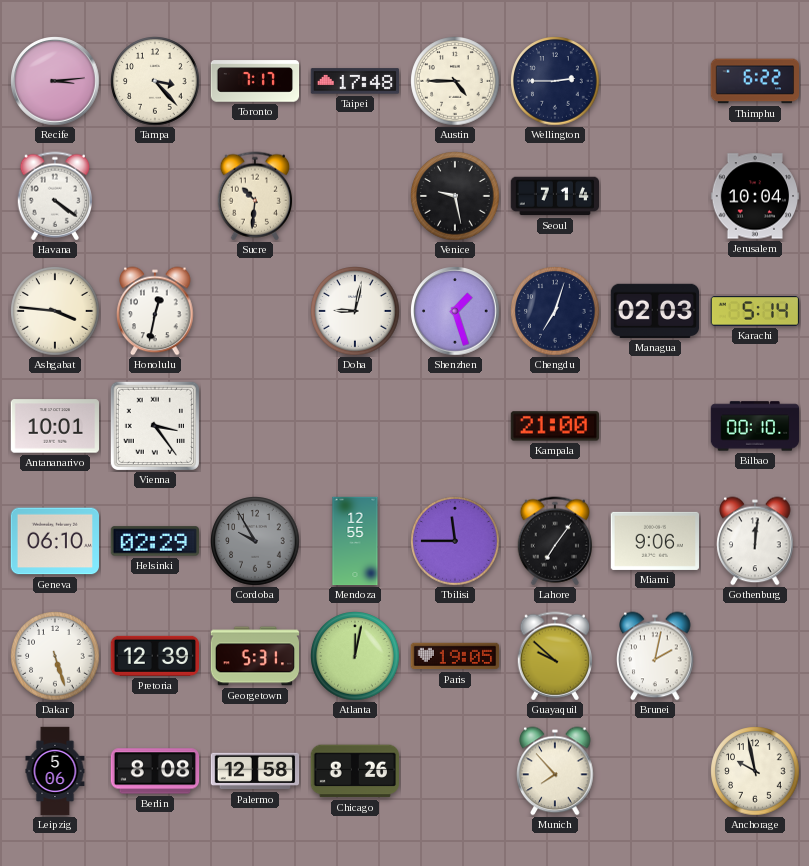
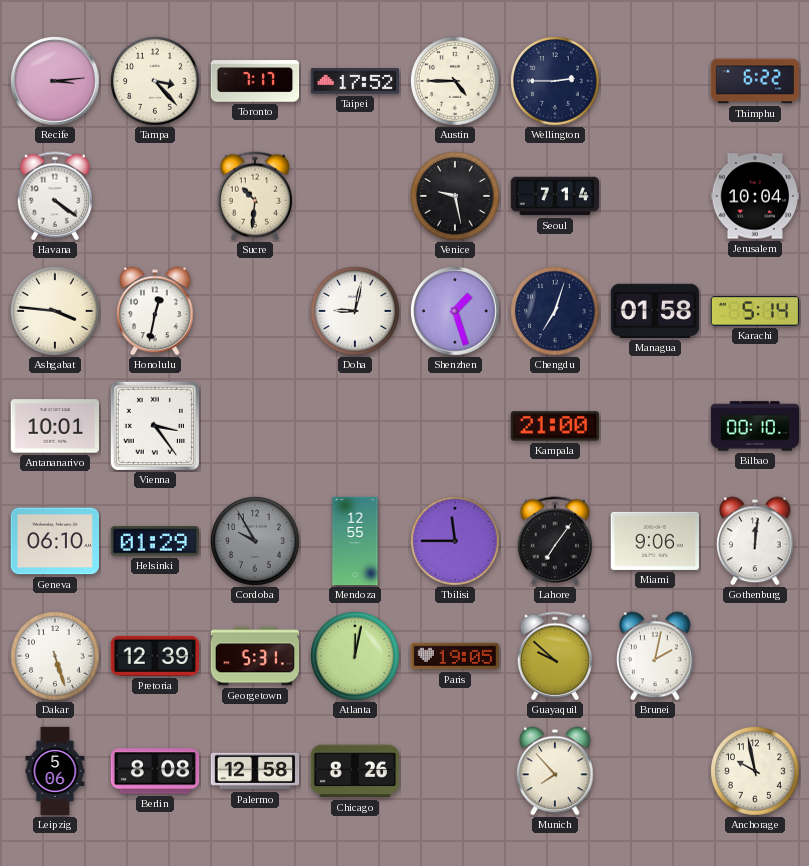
Taipei: 17:48 -> 17:52 (354, 81)
Managua: 02:03 -> 01:58 (654, 311)
Helsinki: 02:29 -> 01:29 (154, 541)
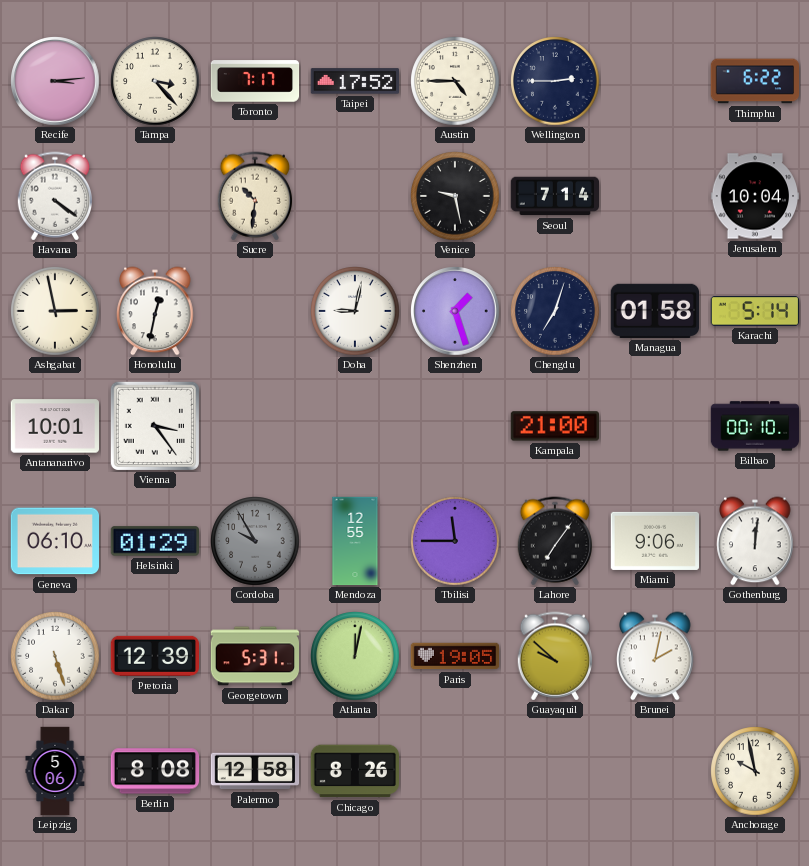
Ashgabat: 3:46 -> 2:58 (55, 311)
Munich: 7:53 -> none (555, 771)
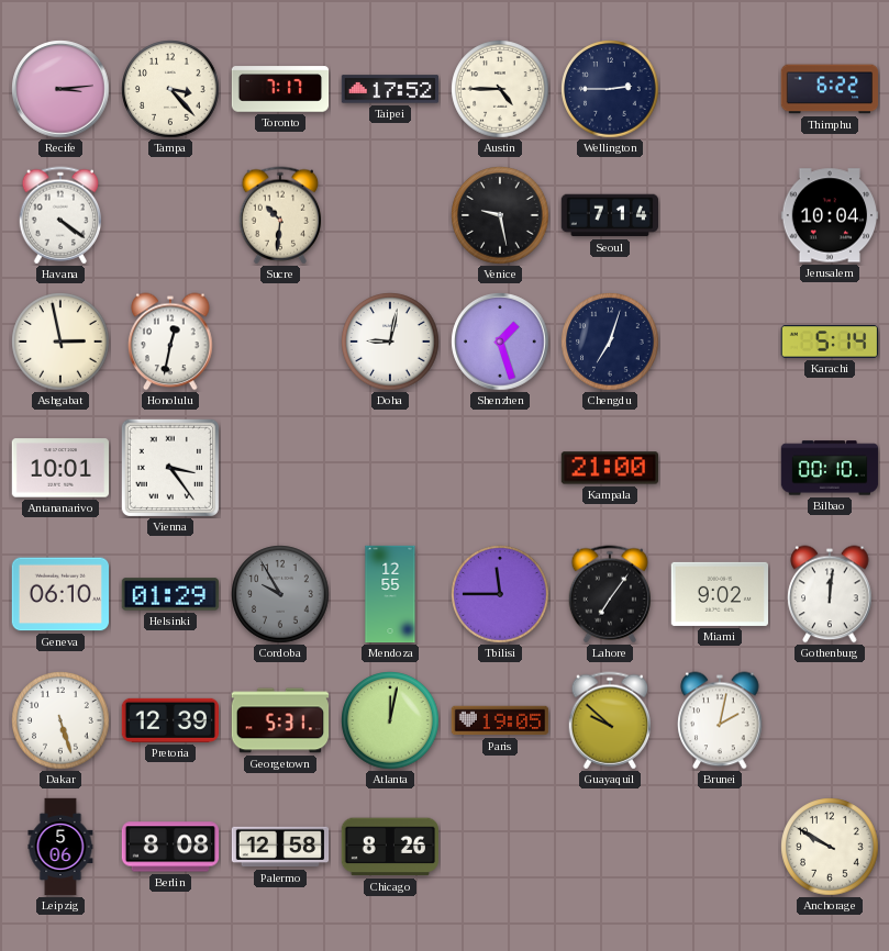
Managua: 01:58 -> none (654, 311)
Miami: 9:06 -> 9:02 (719, 594)
Anchorage: 9:58 -> 9:50 (830, 847)
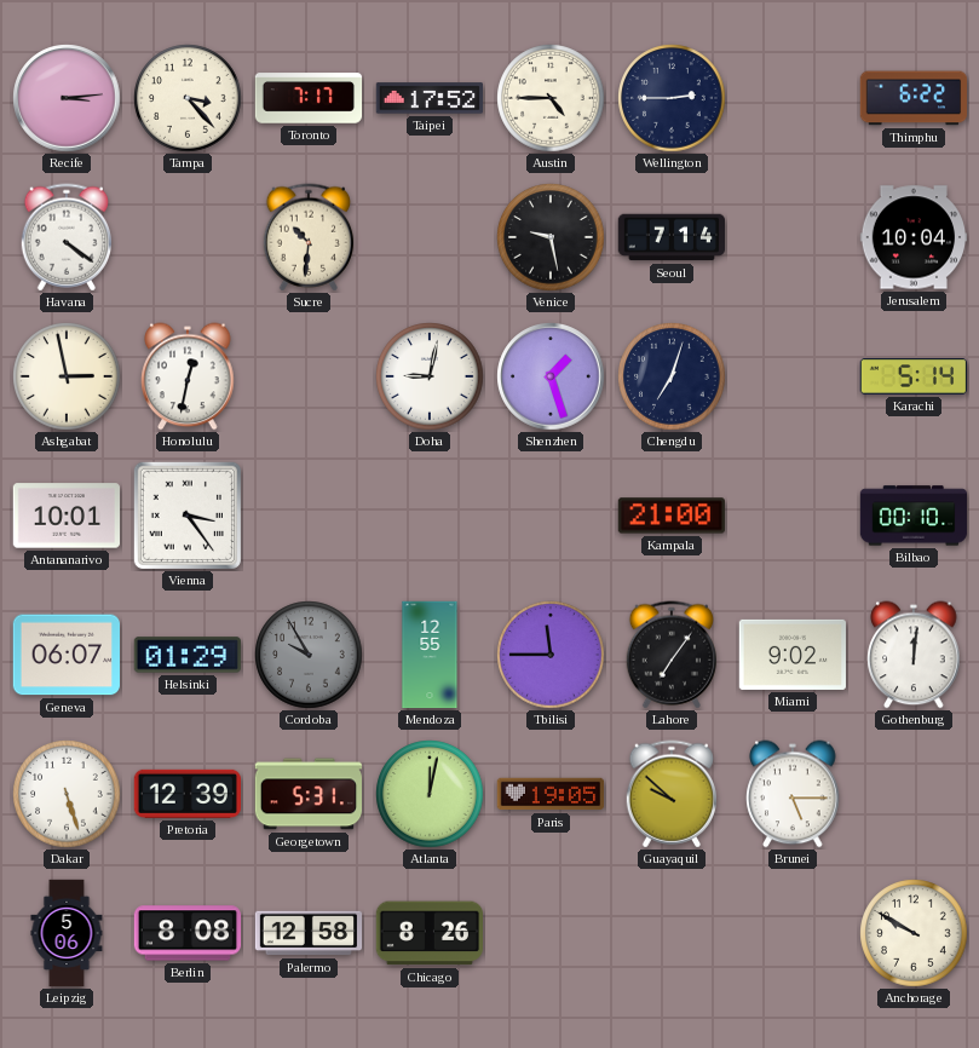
Geneva: 06:10 -> 06:07 (65, 655)
Brunei: 2:02 -> 5:15 (793, 794)
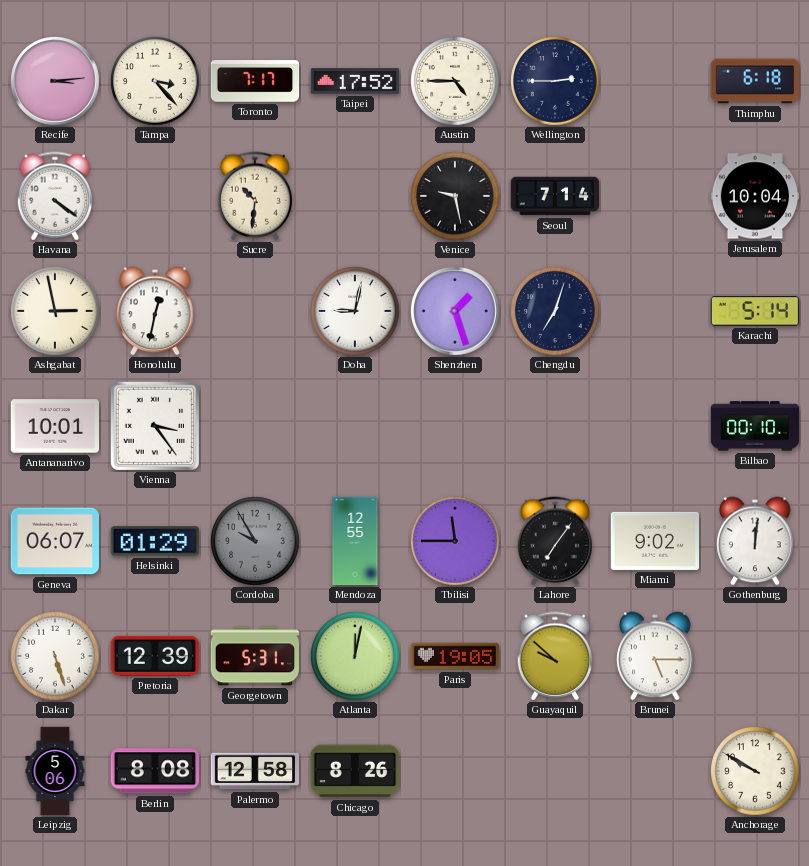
Thimphu: 6:22 -> 6:18 (755, 81)
Kampala: 21:00 -> none (670, 516)
